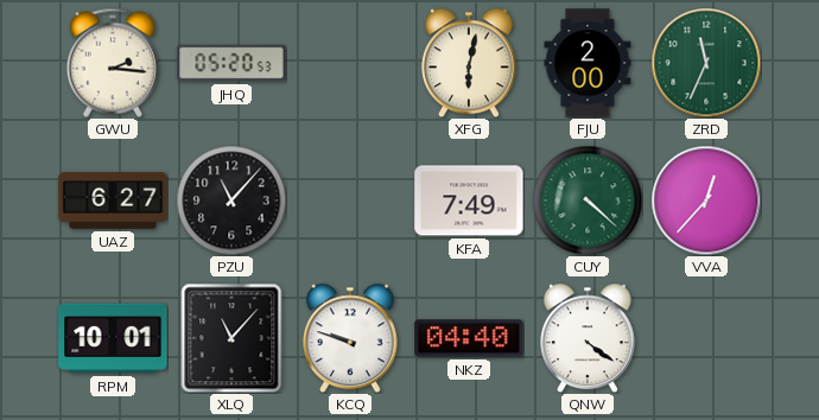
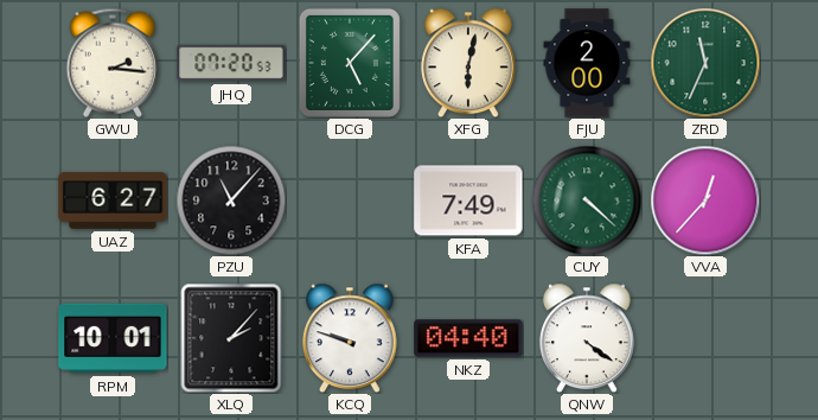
JHQ: 05:20 -> 07:20 (231, 63)
DCG: none -> 5:07 (350, 63)
XLQ: 11:07 -> 2:07 (231, 338)
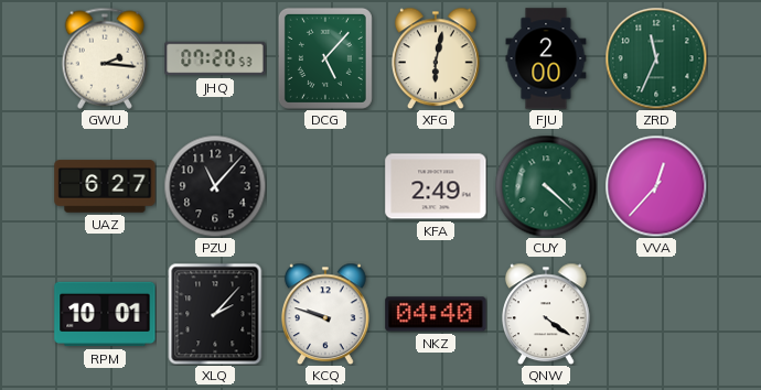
KFA: 7:49 -> 2:49 (436, 186)
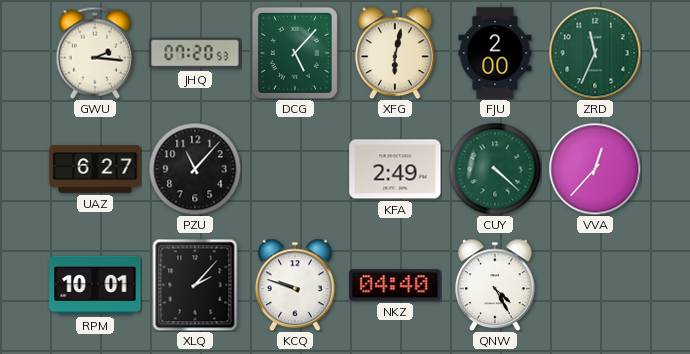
QNW: 4:21 -> 4:25 (496, 285)
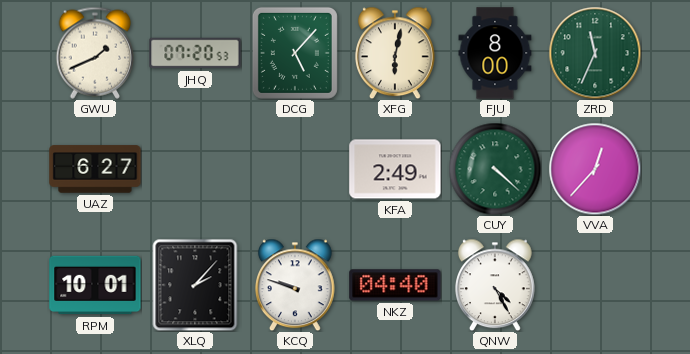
GWU: 2:16 -> 1:41 (95, 53)
FJU: 2:00 -> 8:00 (495, 53)
PZU: 11:07 -> none (195, 169)
